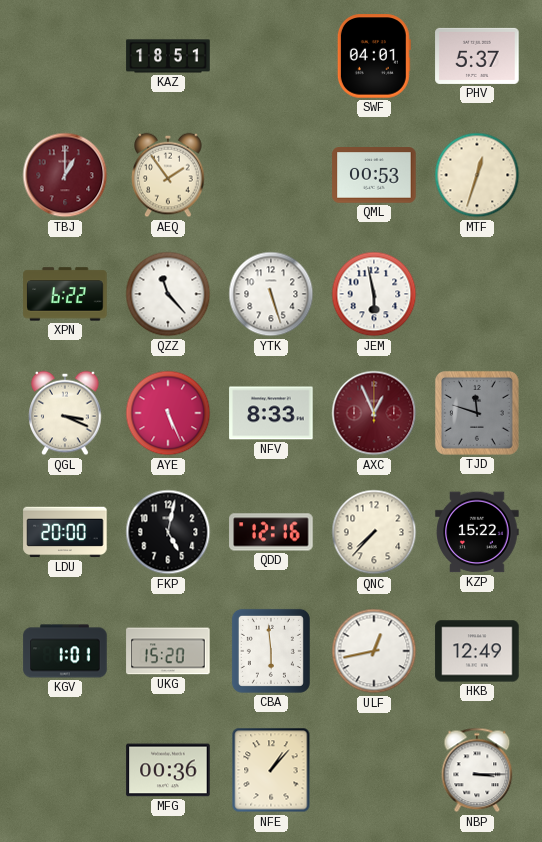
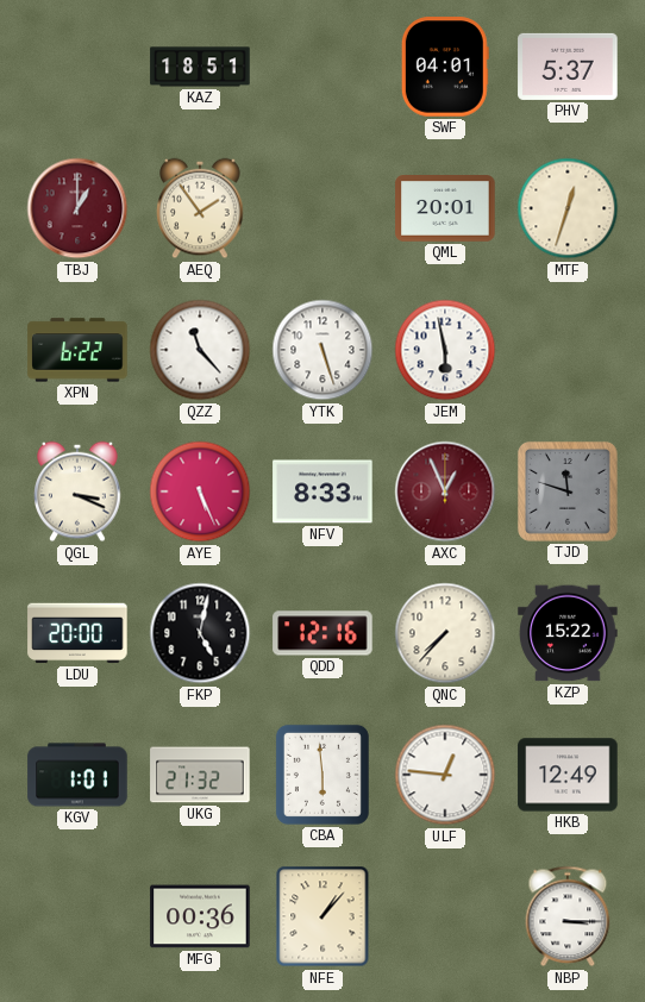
QML: 00:53 -> 20:01 (445, 208)
UKG: 15:20 -> 21:32 (200, 775)
ULF: 12:43 -> 12:46 (445, 775)
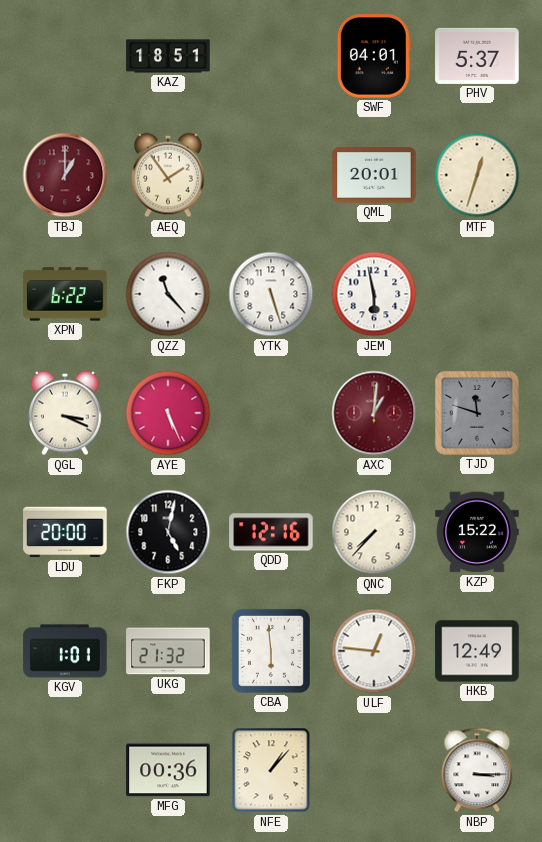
NFV: 8:33 -> none (322, 491)
AXC: 12:56 -> 1:01 (374, 413)
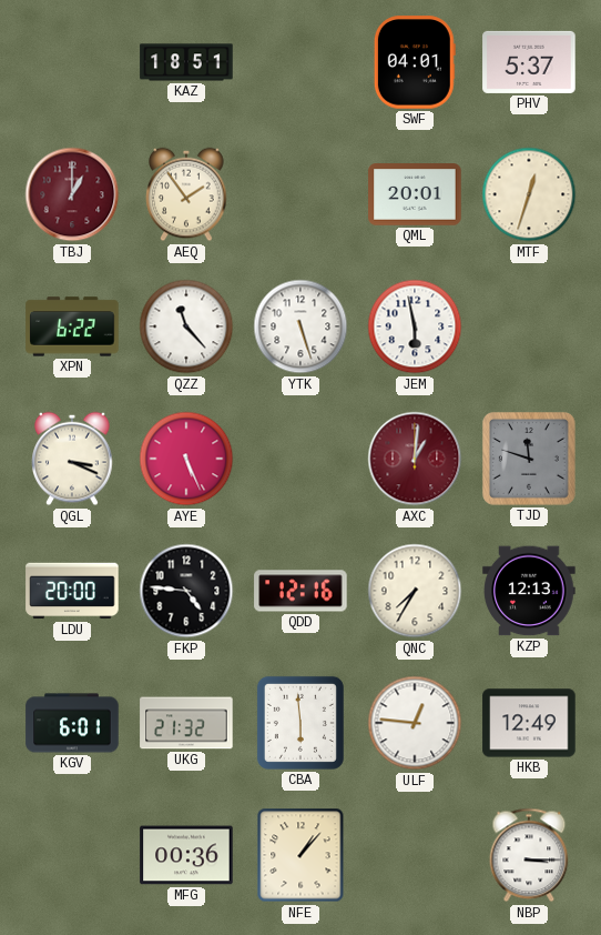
FKP: 5:02 -> 4:46 (186, 591)
QNC: 7:37 -> 7:35 (415, 591)
KZP: 15:22 -> 12:13 (529, 591)
KGV: 1:01 -> 6:01 (72, 723)
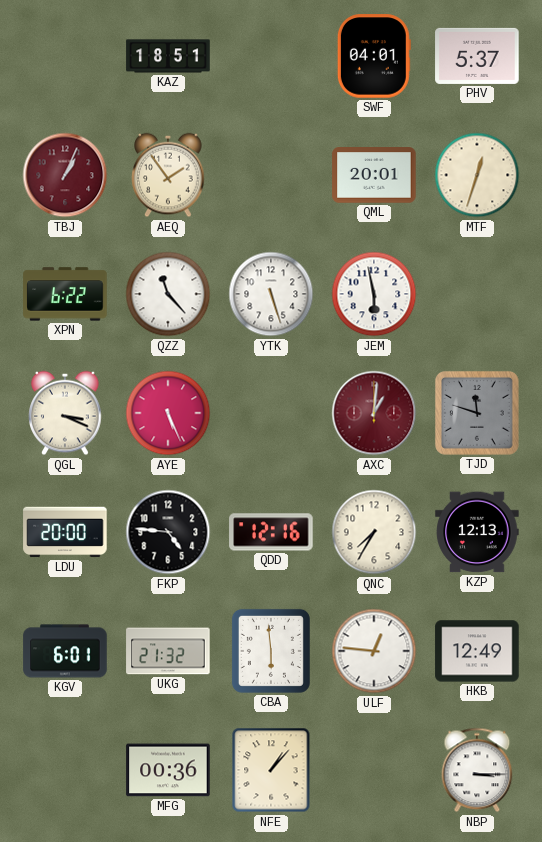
TBJ: 1:00 -> 1:04 (65, 175)
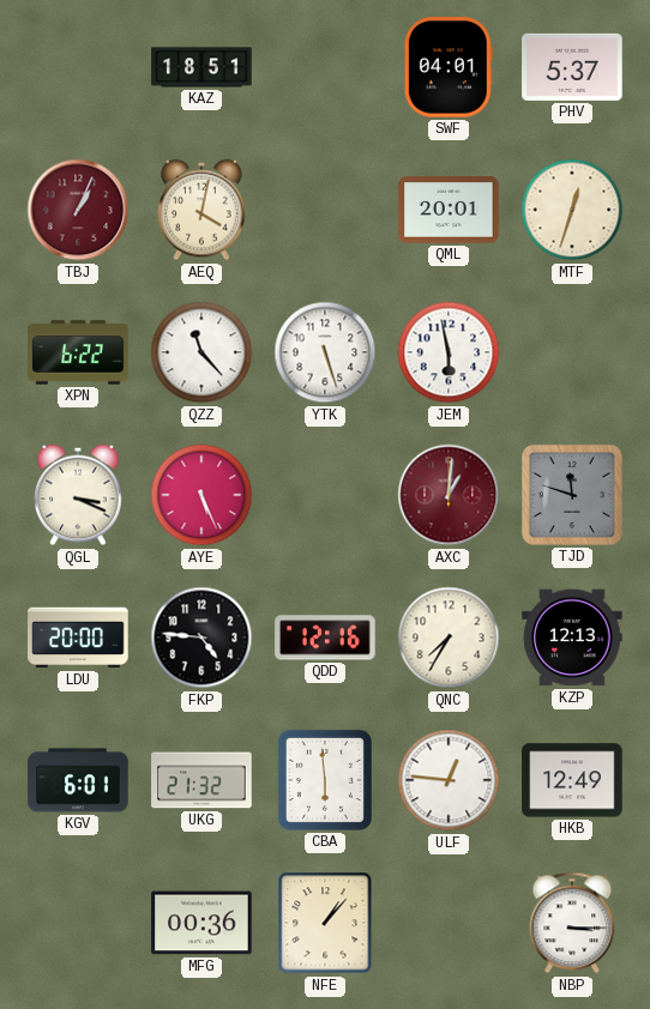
AEQ: 1:54 -> 4:02 (201, 210)
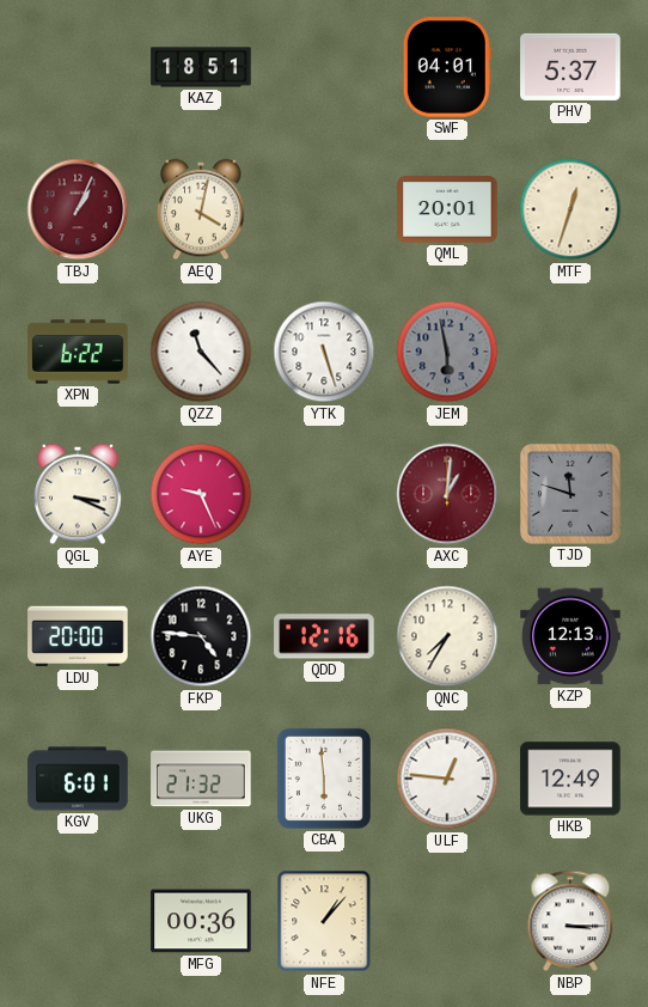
JEM dial: white -> grey (447, 352)
AYE: 5:26 -> 9:26 (201, 494)
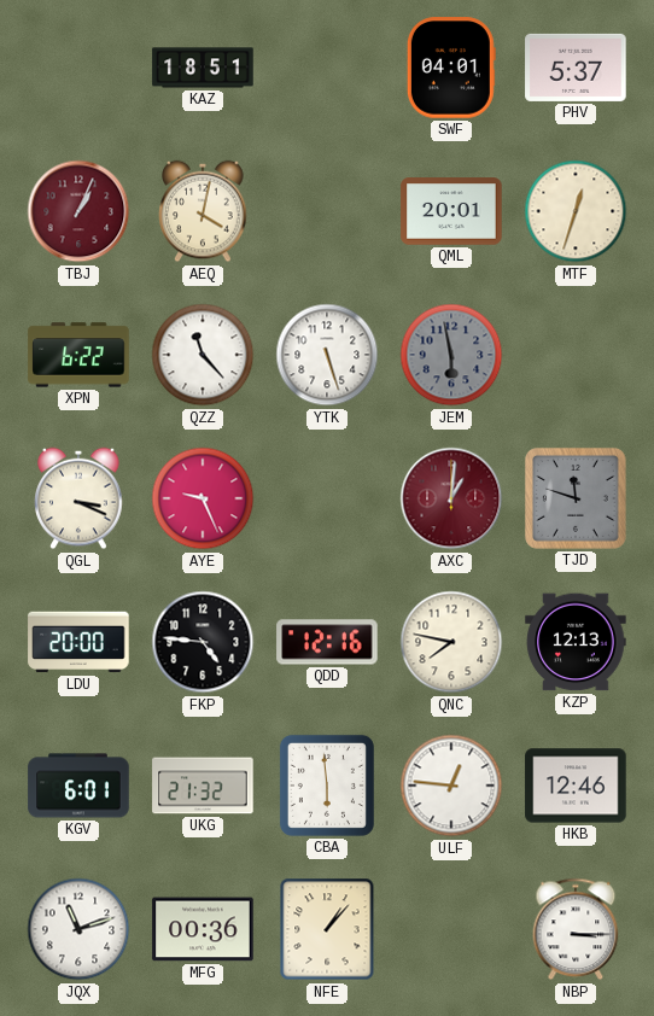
QNC: 7:35 -> 7:47 (451, 642)
HKB: 12:49 -> 12:46 (576, 786)
JQX: none -> 11:12 (78, 929)
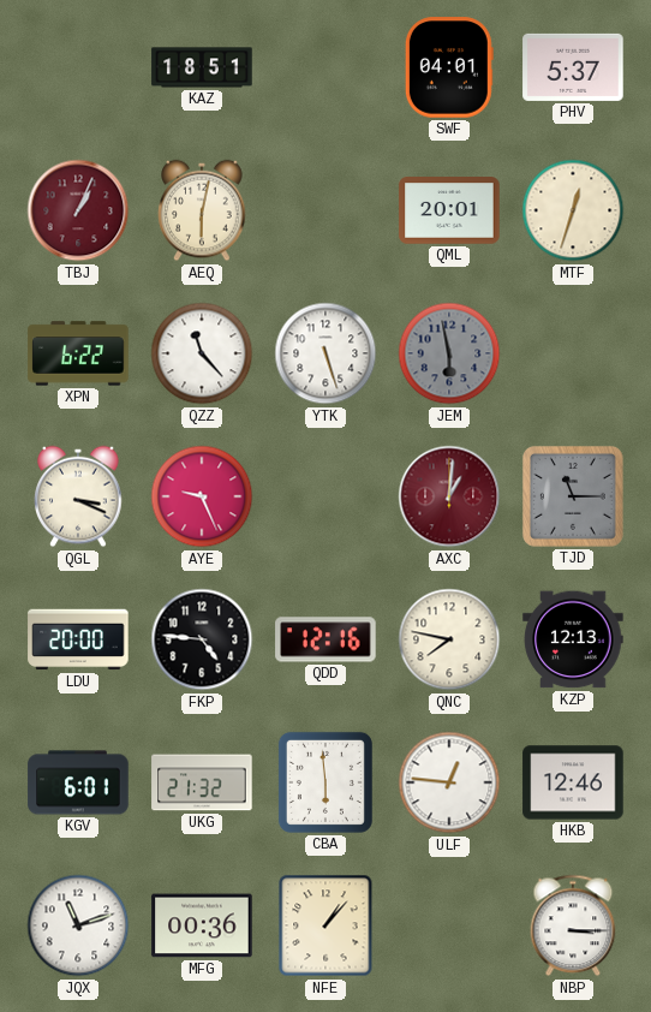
AEQ: 4:02 -> 6:02 (202, 210)
TJD: 11:48 -> 11:15 (573, 496)
